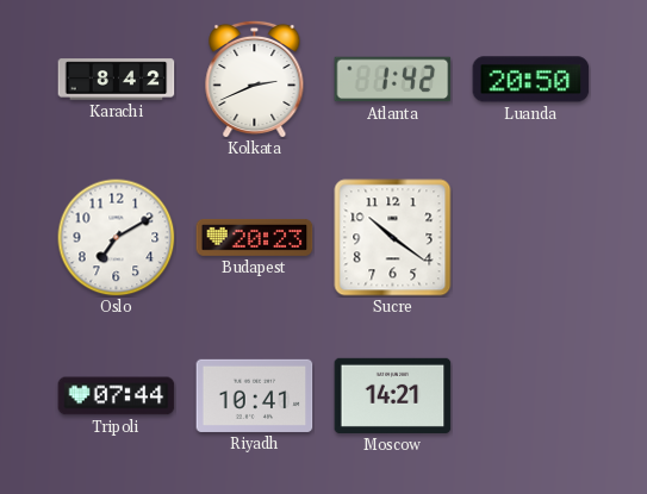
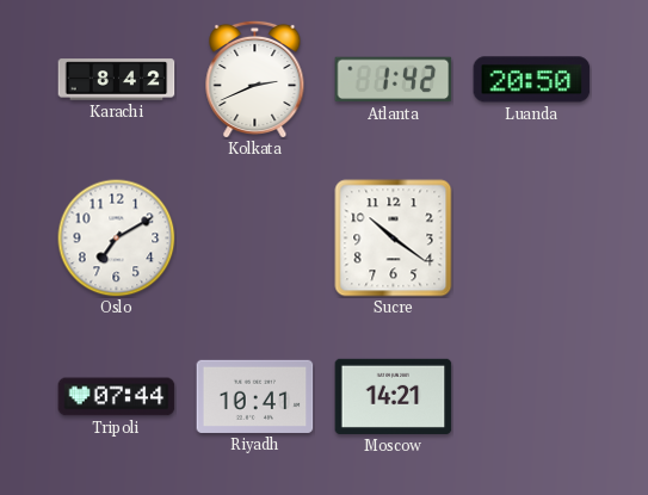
Budapest: 20:23 -> none (255, 237)
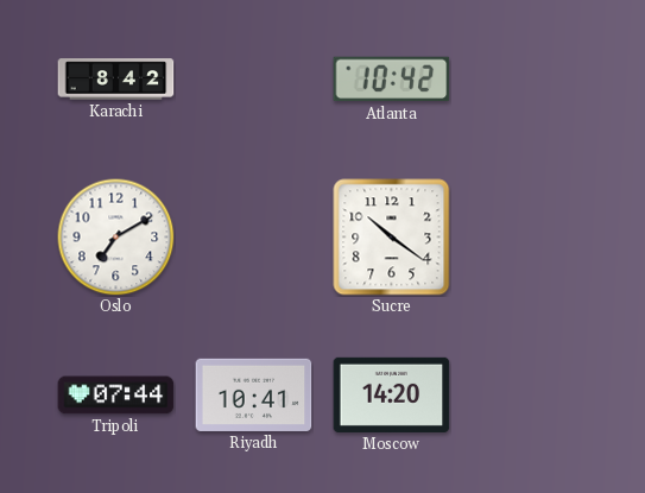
Kolkata: 2:41 -> none (255, 79)
Atlanta: 1:42 -> 10:42 (392, 80)
Luanda: 20:50 -> none (532, 80)
Moscow: 14:21 -> 14:20 (392, 394)
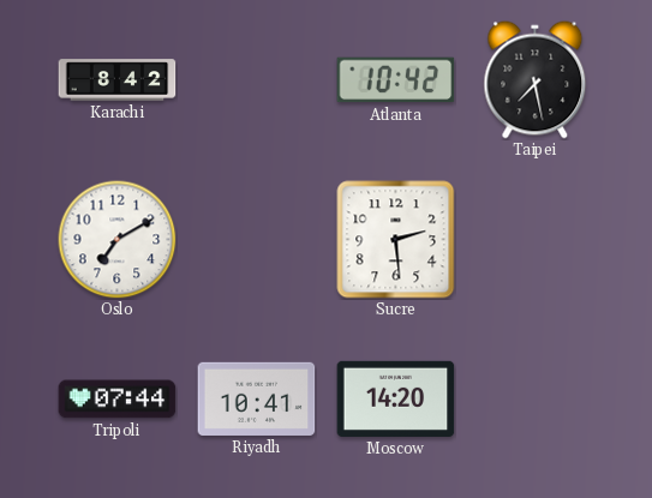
Taipei: none -> 7:28 (536, 80)
Sucre: 10:21 -> 2:29 (396, 240)
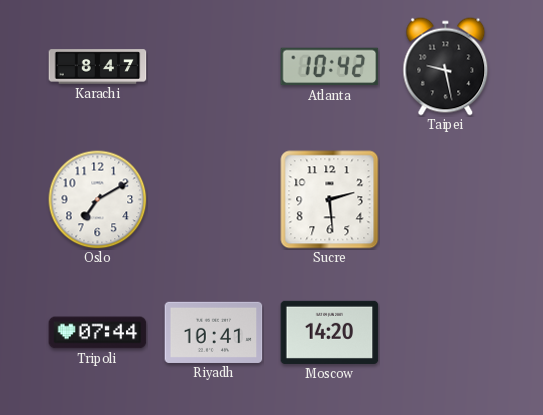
Karachi: 8:42 -> 8:47 (98, 67)
Taipei: 7:28 -> 9:28 (446, 67)
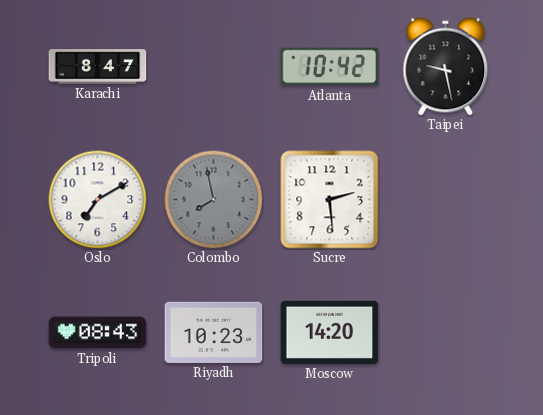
Colombo: none -> 7:58 (214, 200)
Tripoli: 07:44 -> 08:43 (98, 333)
Riyadh: 10:41 -> 10:23 (214, 332)
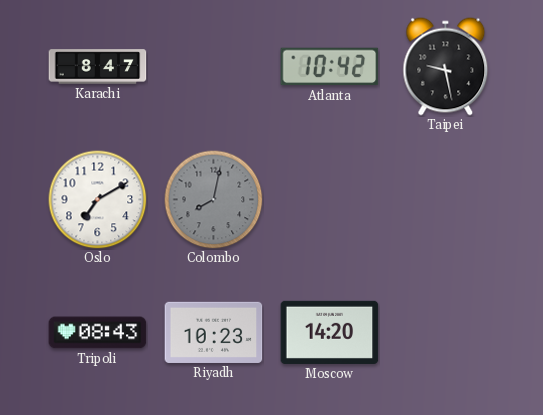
Colombo: 7:58 -> 8:02 (214, 200)
Sucre: 2:29 -> none (330, 200)
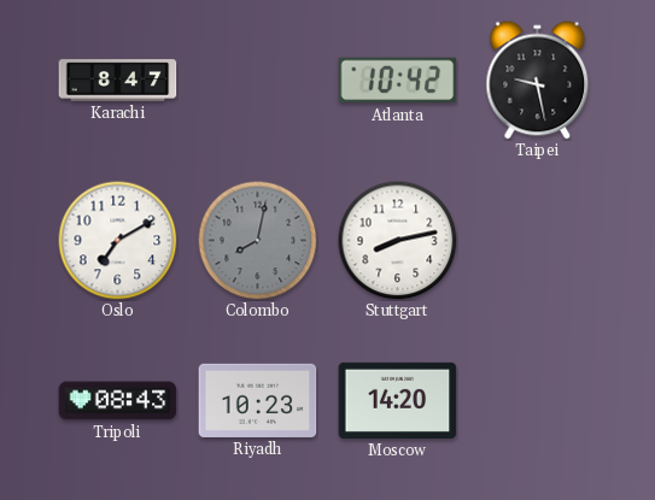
Stuttgart: none -> 8:13 (398, 241)
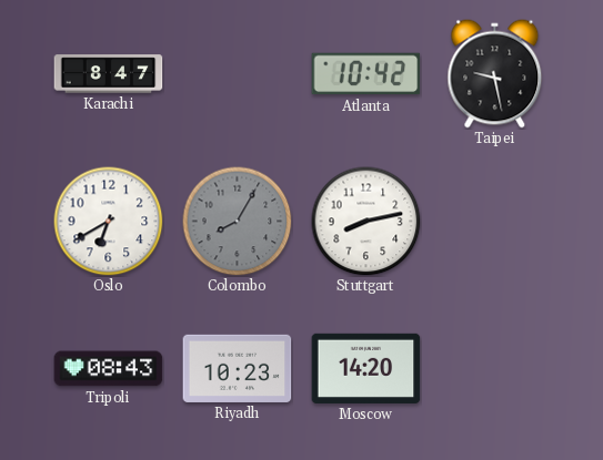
Oslo: 7:10 -> 6:40 (109, 222)
Colombo: 8:02 -> 8:05 (238, 222)
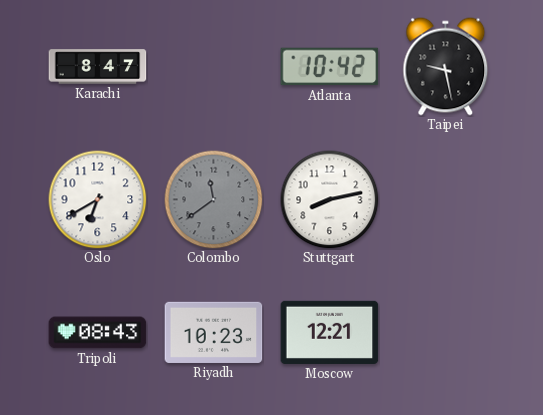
Colombo: 8:05 -> 11:39 (214, 200)
Moscow: 14:20 -> 12:21 (330, 332)
